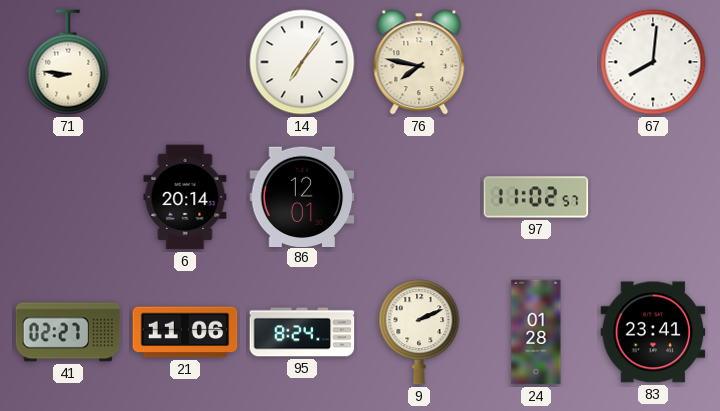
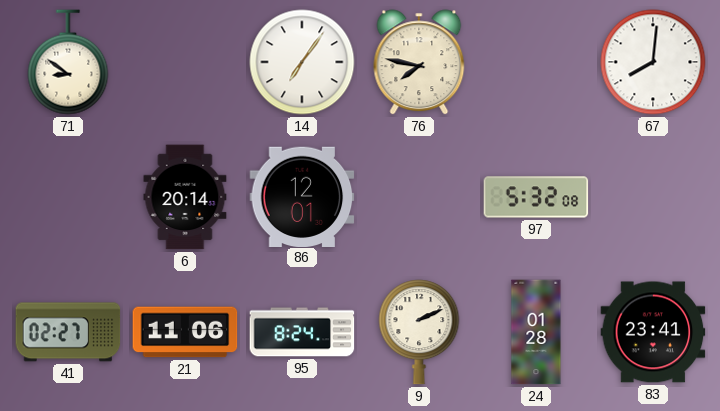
71: 8:46 -> 8:51 (68, 62)
97: 11:02 -> 5:32 (536, 197)
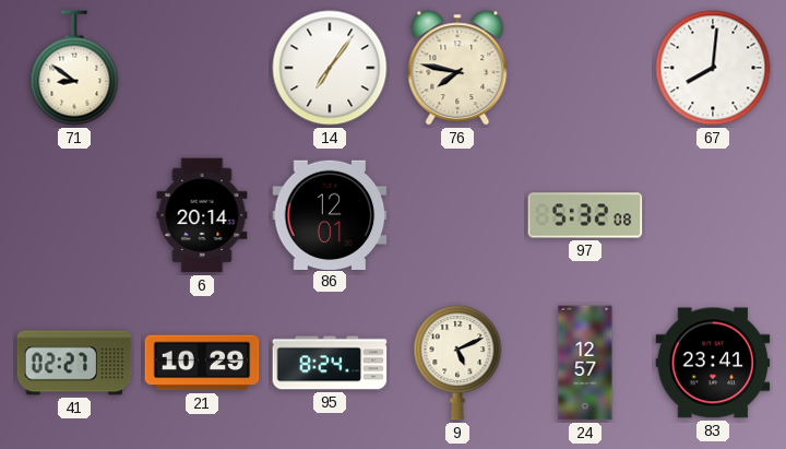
21: 11:06 -> 10:29 (202, 363)
9: 2:11 -> 5:11 (457, 363)
24: 01:28 -> 12:57 (585, 363)
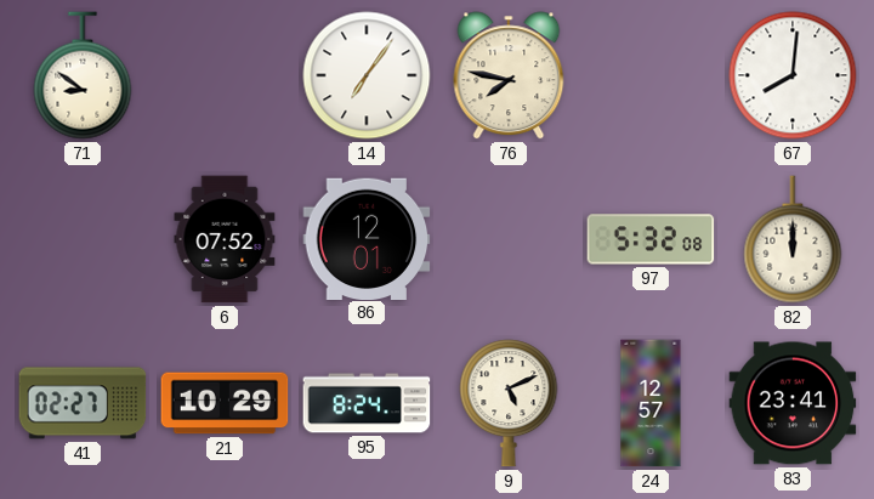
6: 20:14 -> 07:52 (225, 239)
82: none -> 12:00 (793, 239)
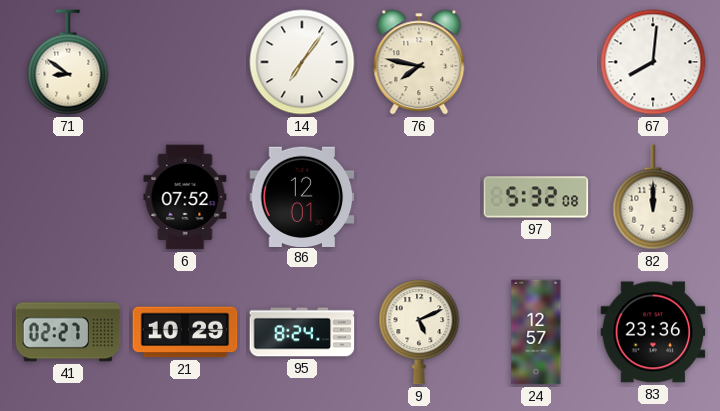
83: 23:41 -> 23:36 (653, 332)
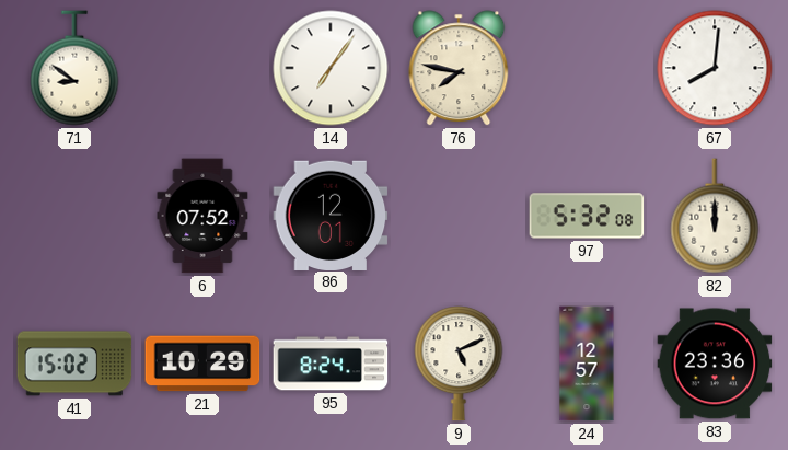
41: 02:27 -> 15:02 (74, 364)
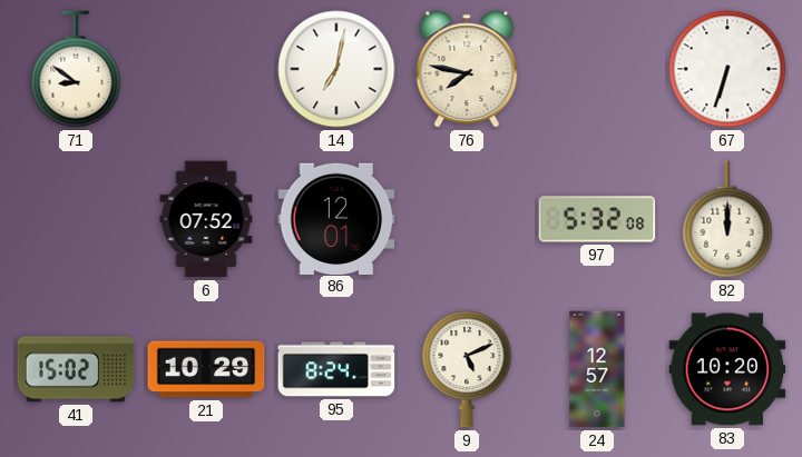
14: 7:06 -> 7:02 (336, 69)
67: 8:01 -> 6:33 (727, 69)
83: 23:36 -> 10:20 (727, 369)
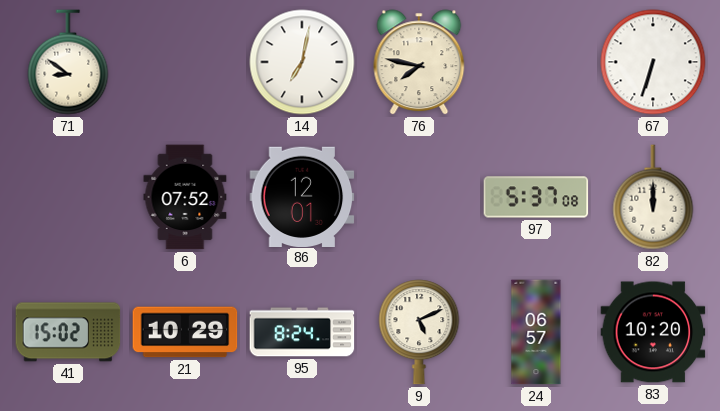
97: 5:32 -> 5:37 (536, 197)
24: 12:57 -> 06:57 (536, 332)
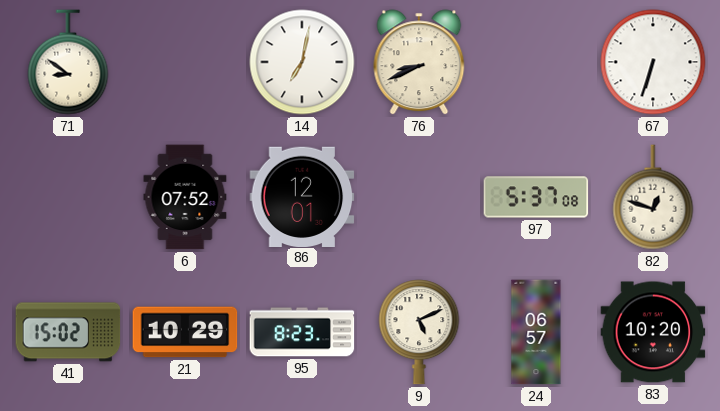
76: 7:47 -> 8:41 (419, 62)
82: 12:00 -> 12:48 (653, 197)
95: 8:24 -> 8:23 (302, 332)
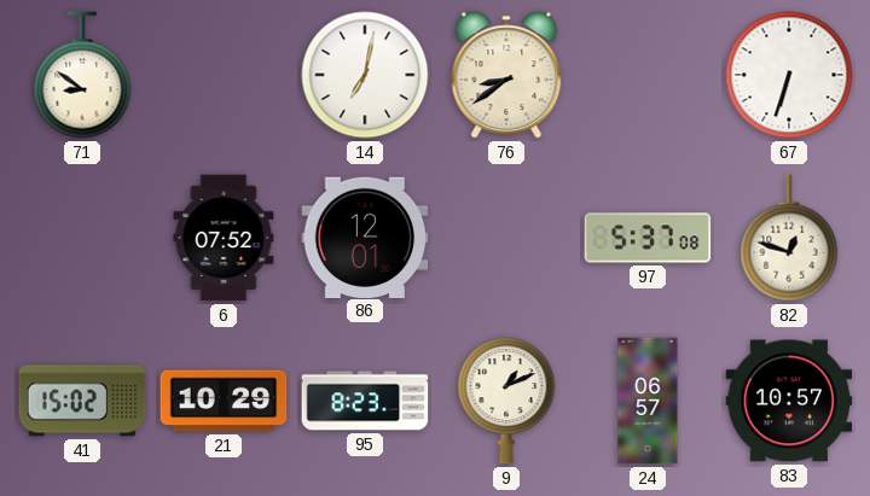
76: 8:41 -> 8:39 (506, 75)
9: 5:11 -> 1:11 (506, 401)
83: 10:20 -> 10:57 (789, 401)
